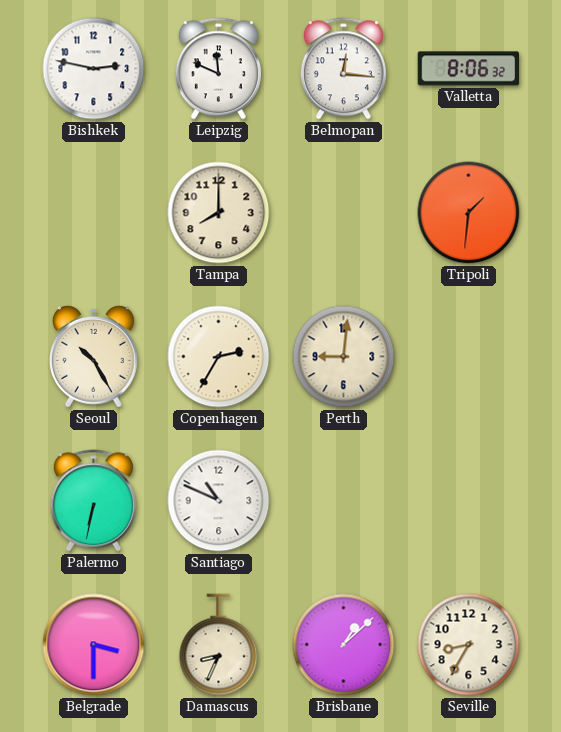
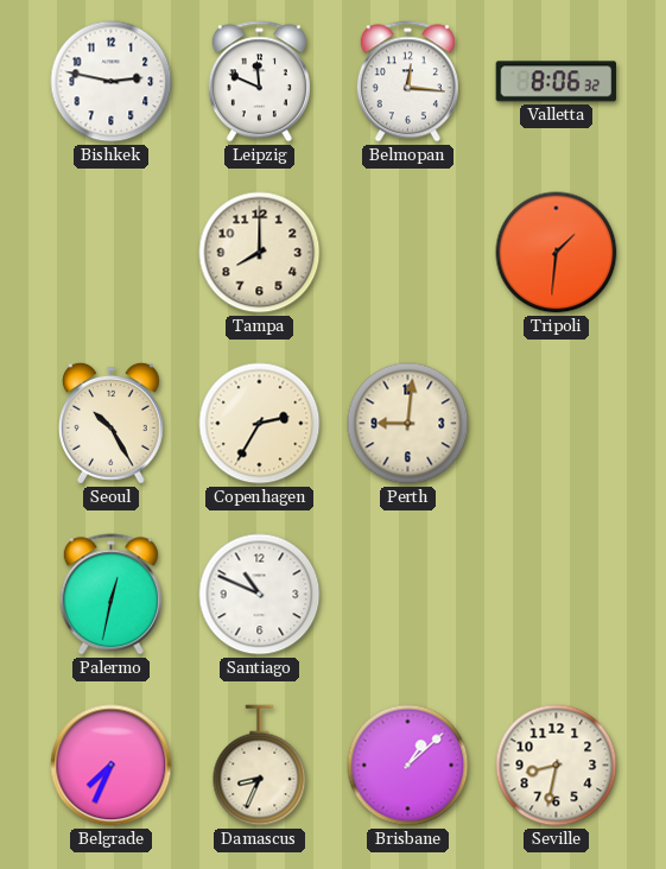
Palermo: 6:32 -> 12:32 (110, 595)
Belgrade: 3:30 -> 7:34 (112, 766)
Seville: 8:35 -> 8:32 (557, 766)
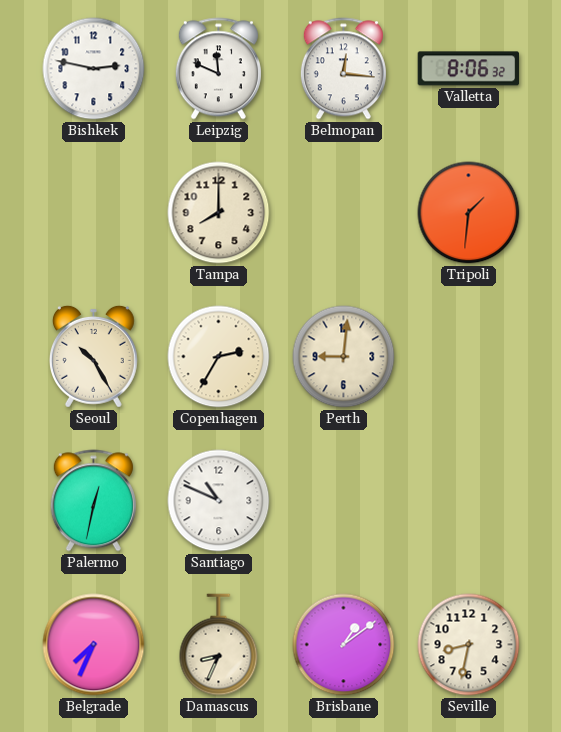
Brisbane: 1:08 -> 1:09 (344, 645)
